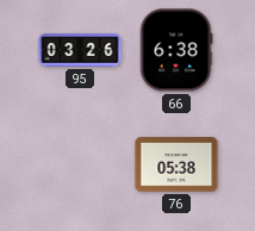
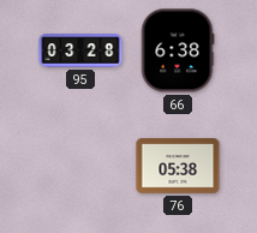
95: 03:26 -> 03:28 (80, 50)
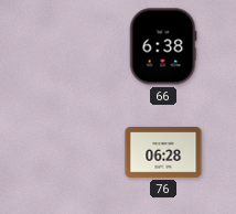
95: 03:28 -> none (80, 50)
76: 05:38 -> 06:28 (163, 152)
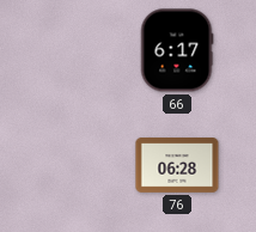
66: 6:38 -> 6:17 (177, 50)
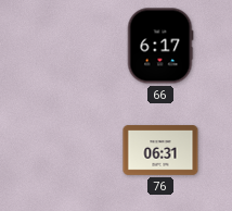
76: 06:28 -> 06:31 (160, 150)
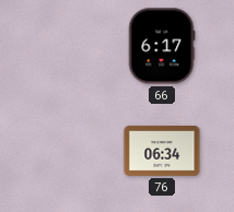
76: 06:31 -> 06:34 (162, 151)
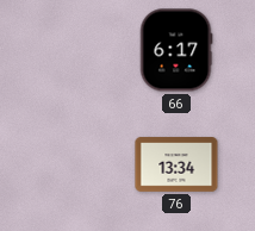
76: 06:34 -> 13:34 (176, 164)
